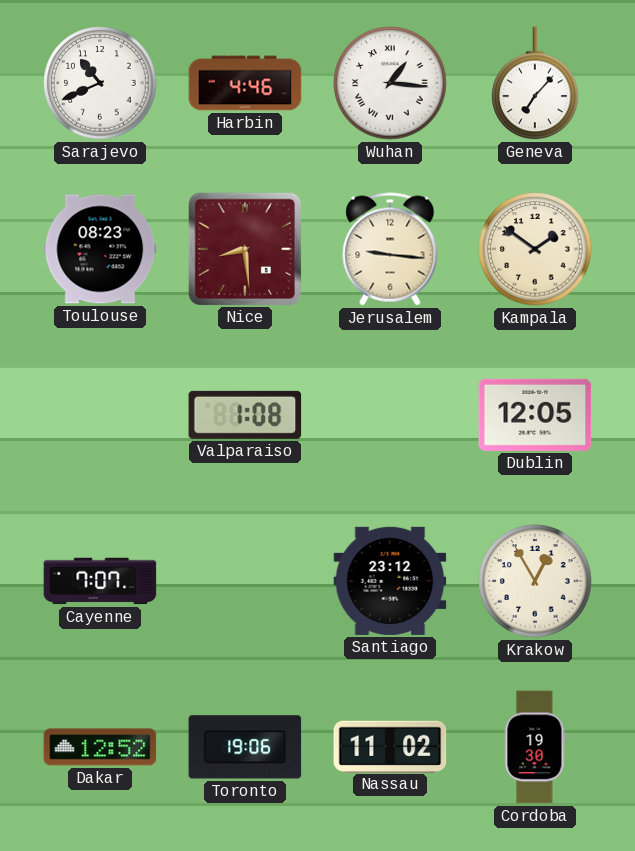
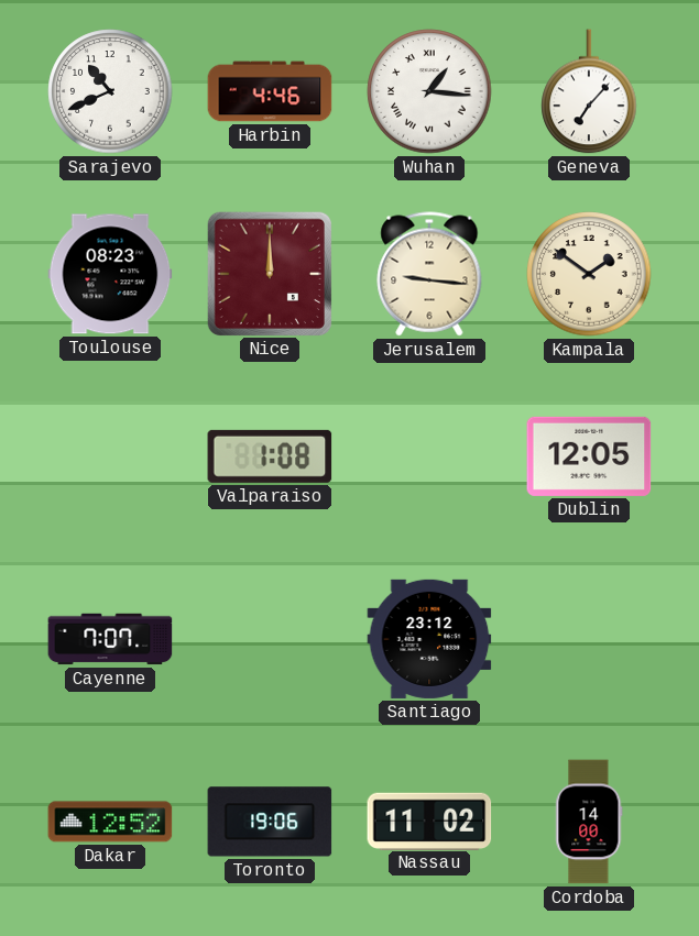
Nice: 8:29 -> 12:00 (269, 273)
Krakow: 12:55 -> none (535, 581)
Cordoba: 19:30 -> 14:00 (589, 822)
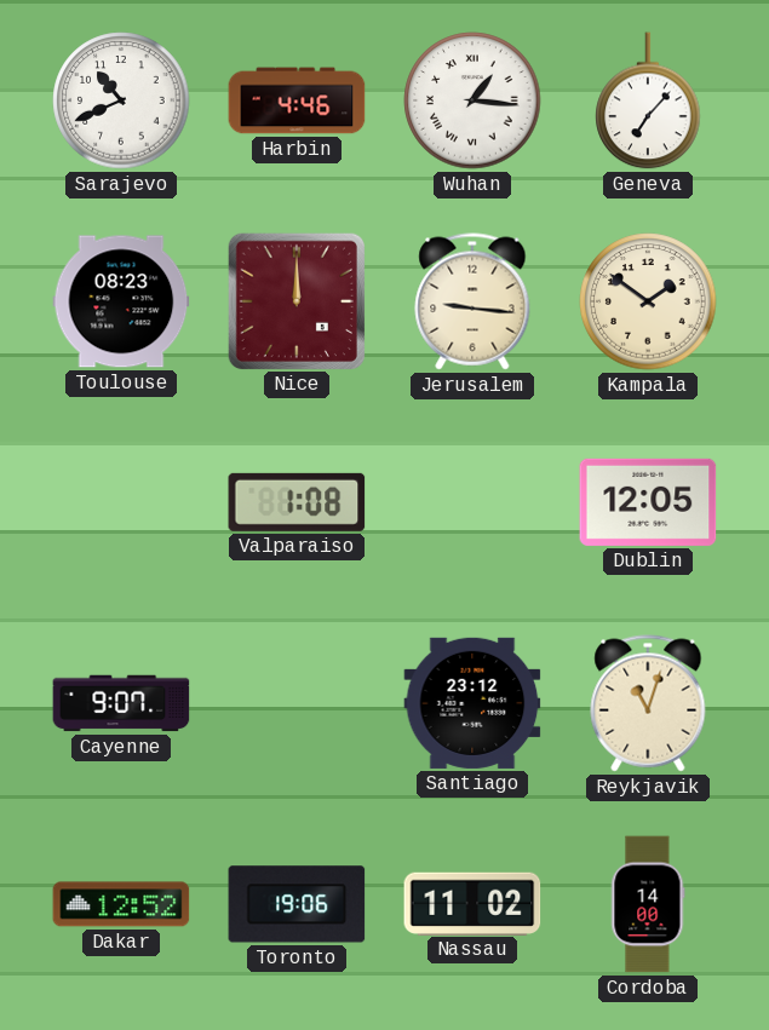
Cayenne: 7:07 -> 9:07 (121, 703)
Reykjavik: none -> 11:03 (648, 703)
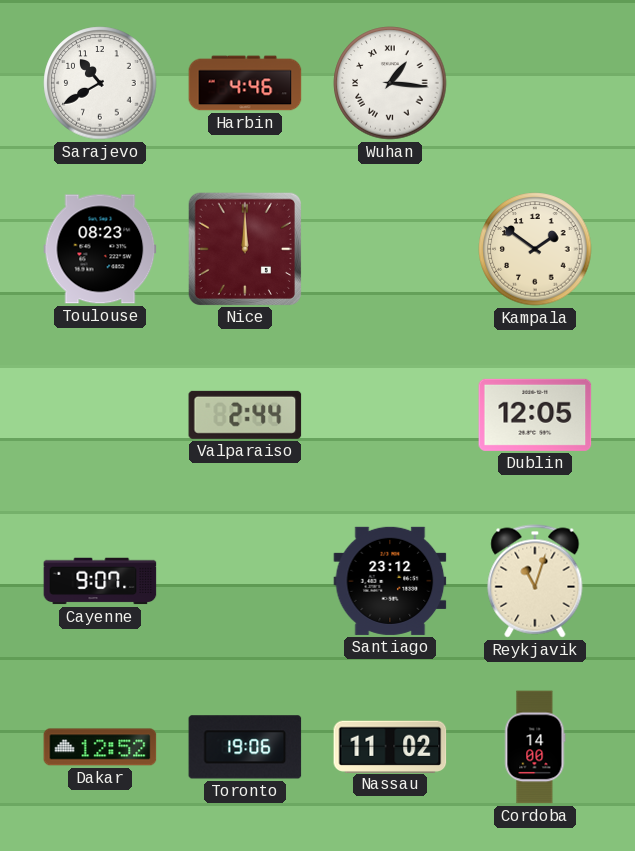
Sarajevo: 10:41 -> 10:40 (100, 83)
Geneva: 7:07 -> none (648, 100)
Jerusalem: 9:16 -> none (472, 301)
Valparaiso: 1:08 -> 2:44 (245, 415)
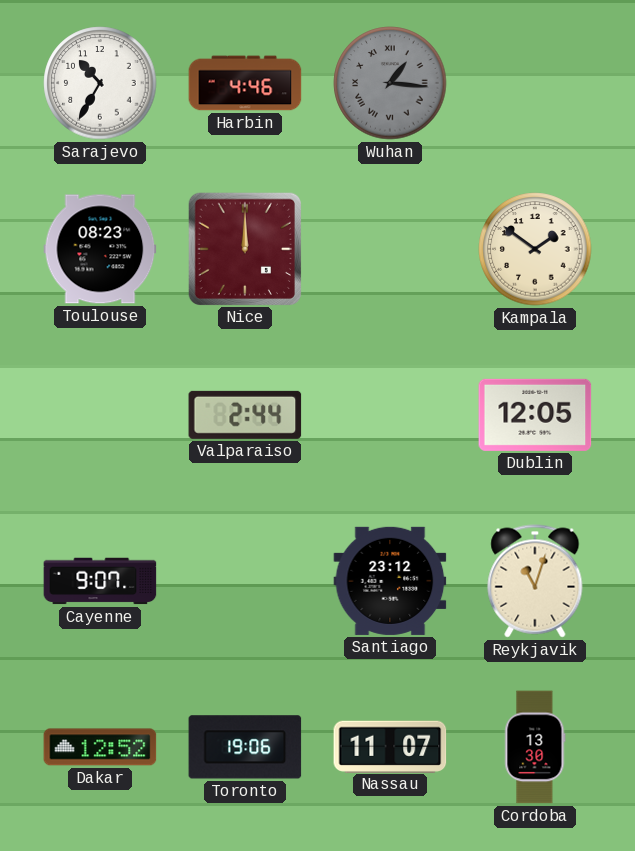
Sarajevo: 10:40 -> 10:35 (100, 83)
Wuhan dial: white -> grey (390, 83)
Nassau: 11:02 -> 11:07 (390, 746)
Cordoba: 14:00 -> 13:30 (535, 747)
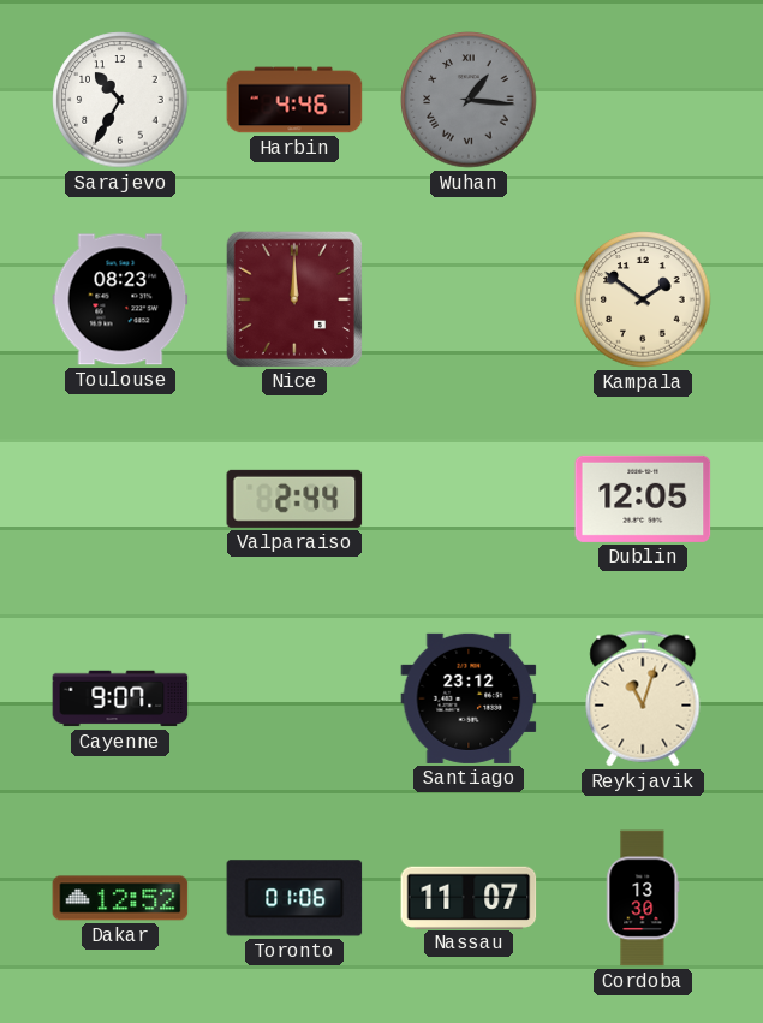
Toronto: 19:06 -> 01:06 (294, 898)
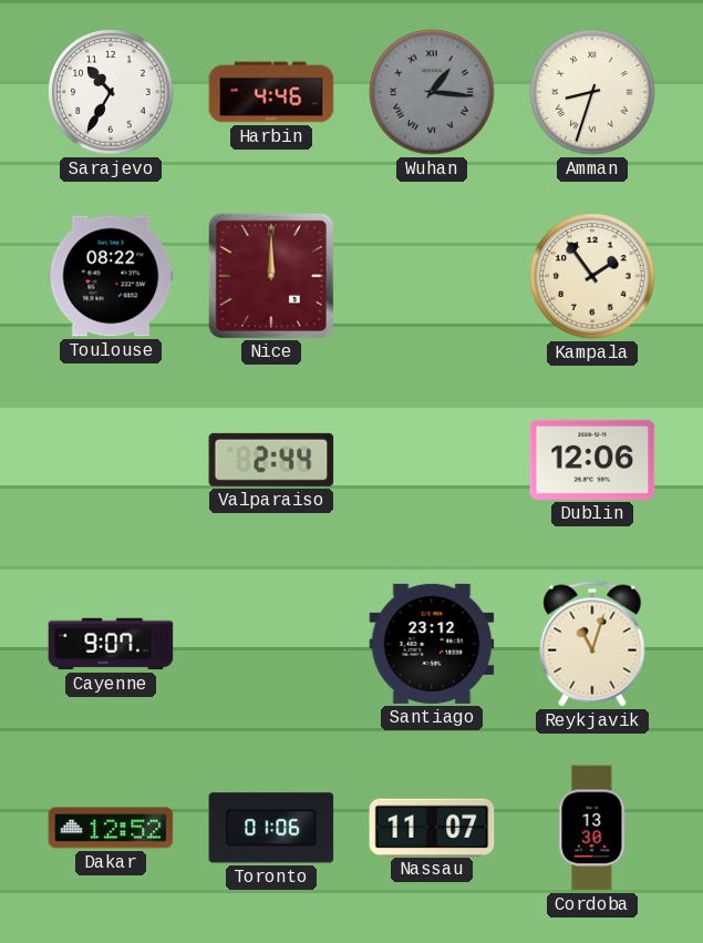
Amman: none -> 8:33 (592, 92)
Toulouse: 08:23 -> 08:22 (111, 276)
Kampala: 1:51 -> 1:54 (592, 276)
Dublin: 12:05 -> 12:06 (592, 460)
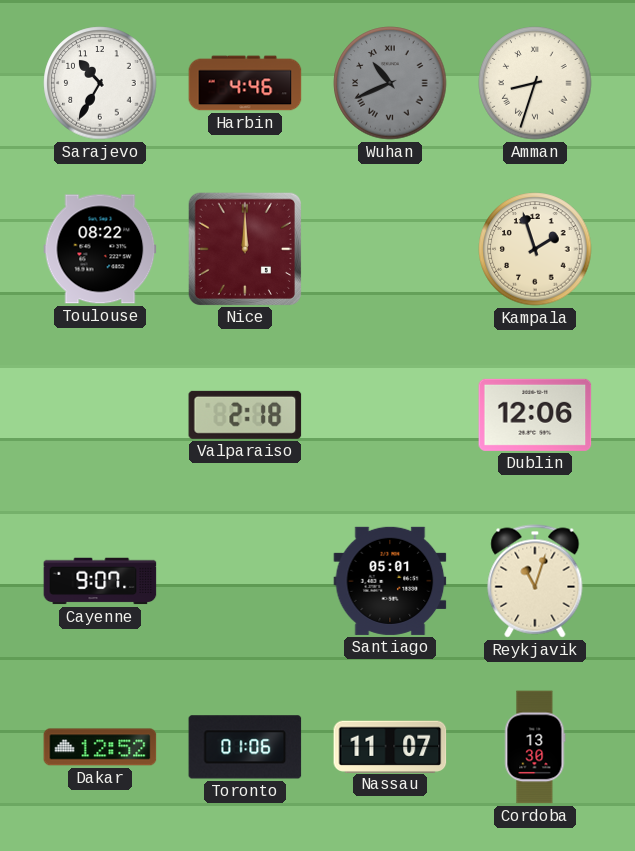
Wuhan: 1:16 -> 10:41 (390, 83)
Kampala: 1:54 -> 1:57 (535, 249)
Valparaiso: 2:44 -> 2:18 (245, 415)
Santiago: 23:12 -> 05:01 (390, 581)
